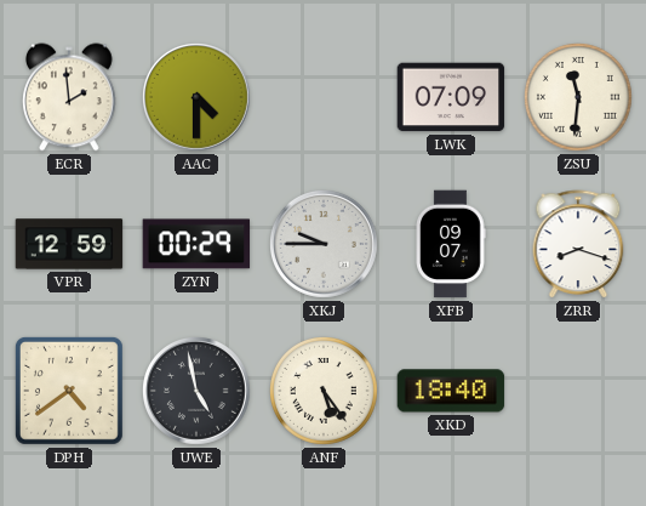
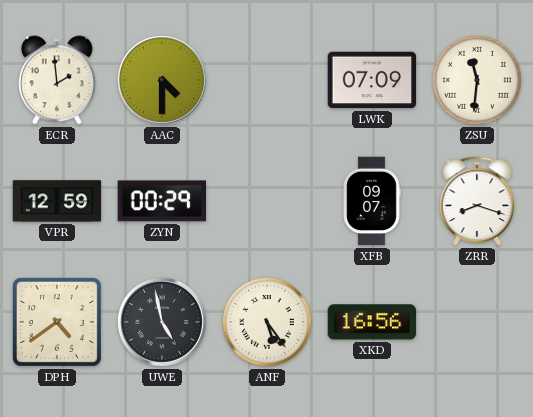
XKJ: 9:45 -> none (325, 245)
XKD: 18:40 -> 16:56 (372, 322)
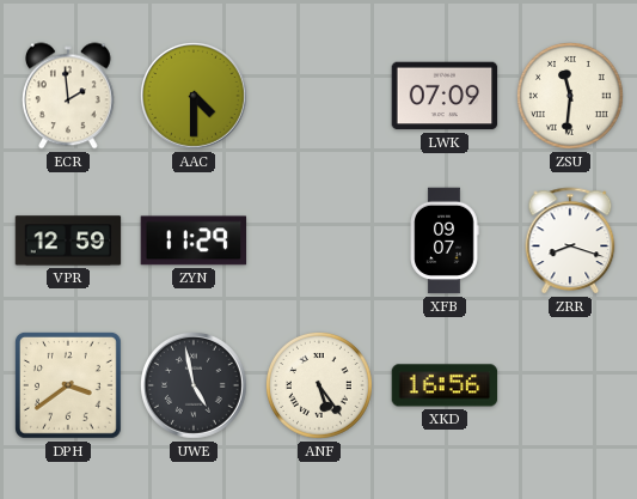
ZYN: 00:29 -> 11:29 (194, 241)
DPH: 4:39 -> 3:39 (68, 385)
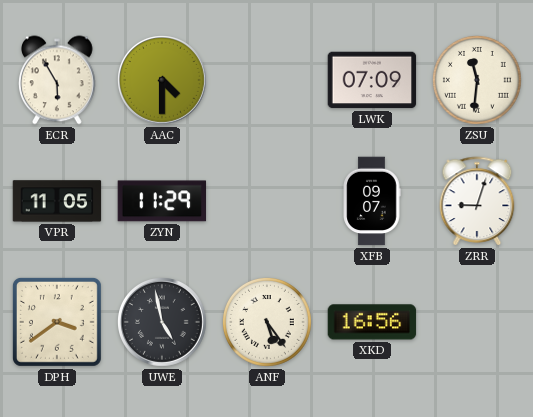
ECR: 1:59 -> 5:55 (58, 80)
VPR: 12:59 -> 11:05 (57, 201)
ZRR: 8:18 -> 9:03 (477, 201)
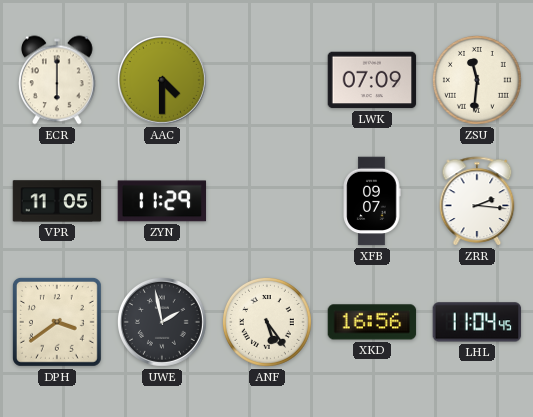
ECR: 5:55 -> 6:00 (58, 80)
ZRR: 9:03 -> 2:16 (477, 201)
UWE: 4:58 -> 1:58 (163, 323)
LHL: none -> 11:04 (477, 322)
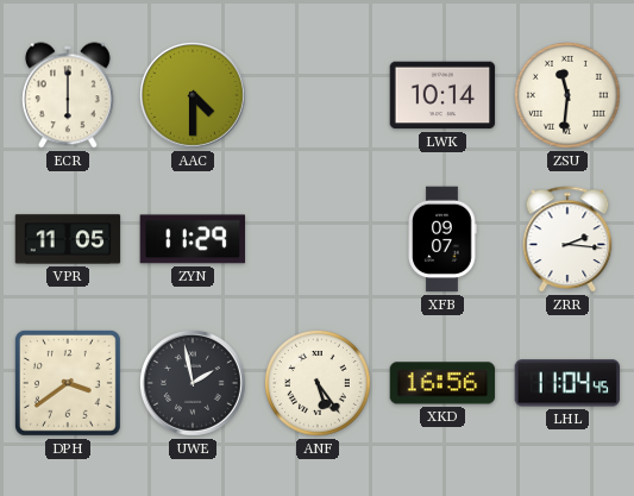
LWK: 07:09 -> 10:14 (442, 95)
